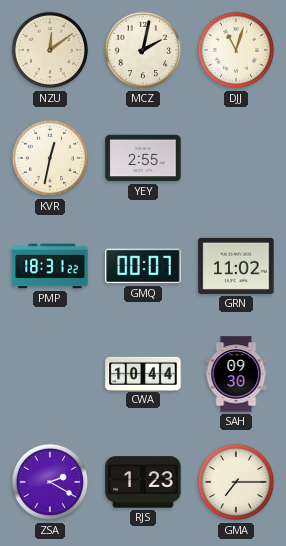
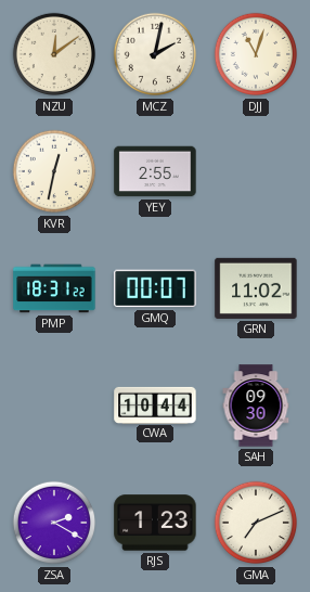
GMA: 7:15 -> 7:11 (256, 523)
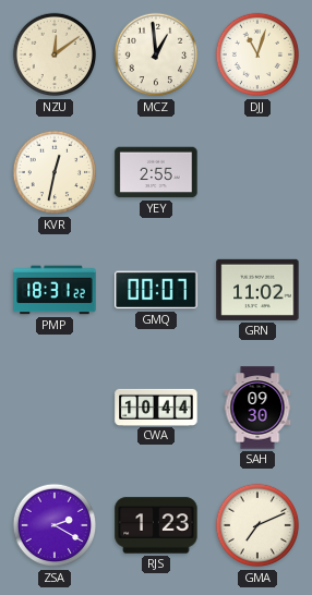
MCZ: 2:02 -> 12:59 (156, 54)
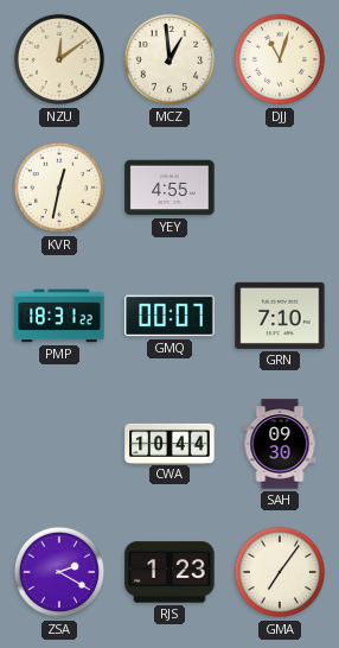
YEY: 2:55 -> 4:55 (170, 188)
GRN: 11:02 -> 7:10 (280, 316)
GMA: 7:11 -> 7:06 (280, 572)
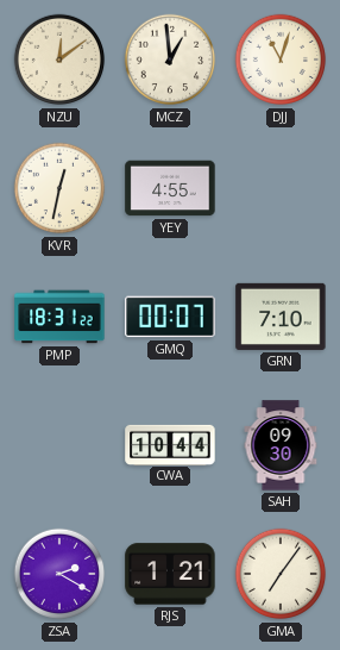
RJS: 1:23 -> 1:21 (170, 574)
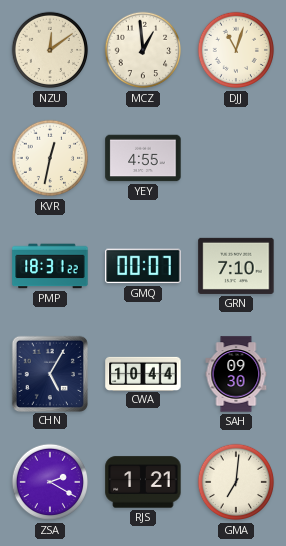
CHN: none -> 5:05 (49, 373)
GMA: 7:06 -> 7:01 (236, 482)
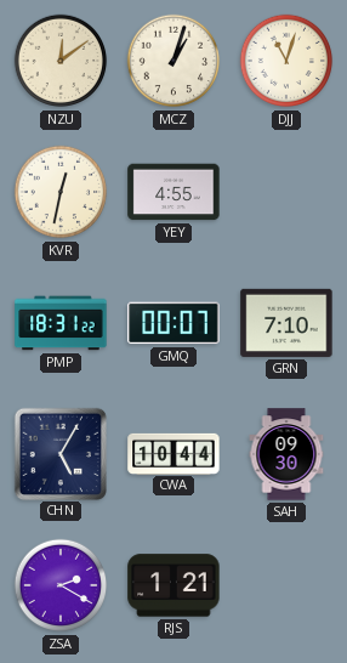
MCZ: 12:59 -> 1:03 (173, 61)
GMA: 7:01 -> none (236, 482)
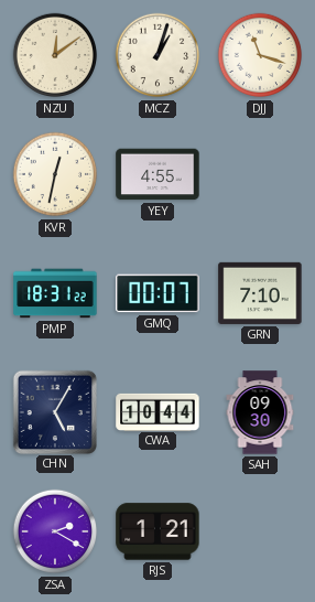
DJJ: 11:03 -> 11:18 (260, 55)
